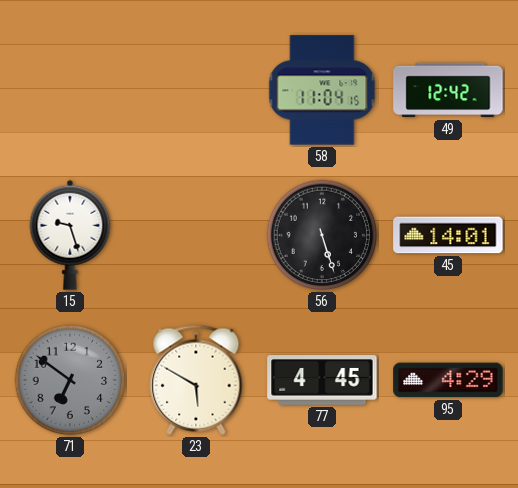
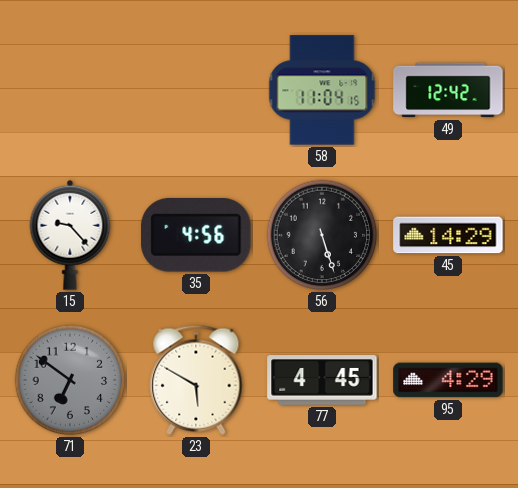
15: 9:27 -> 9:23 (70, 235)
35: none -> 4:56 (196, 236)
45: 14:01 -> 14:29 (448, 235)
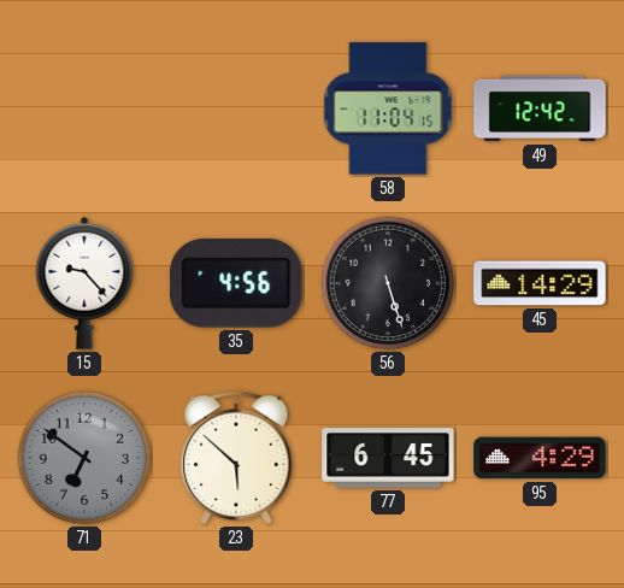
23: 5:50 -> 5:52 (236, 458)
77: 4:45 -> 6:45 (388, 458)
